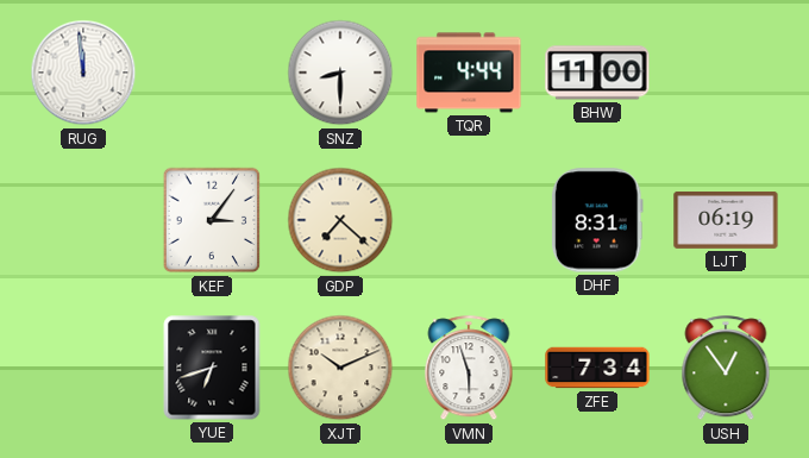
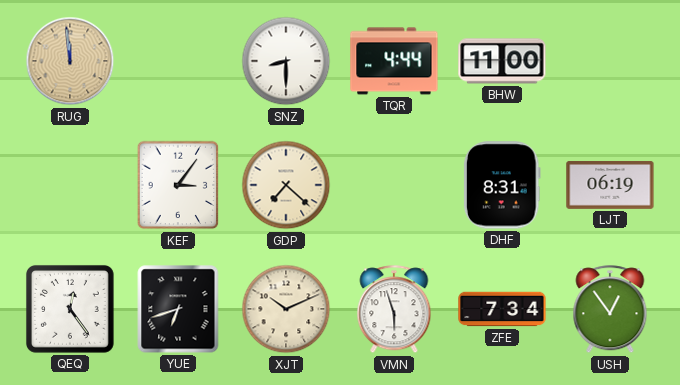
RUG dial: white -> champagne (70, 61)
QEQ: none -> 12:24 (70, 309)
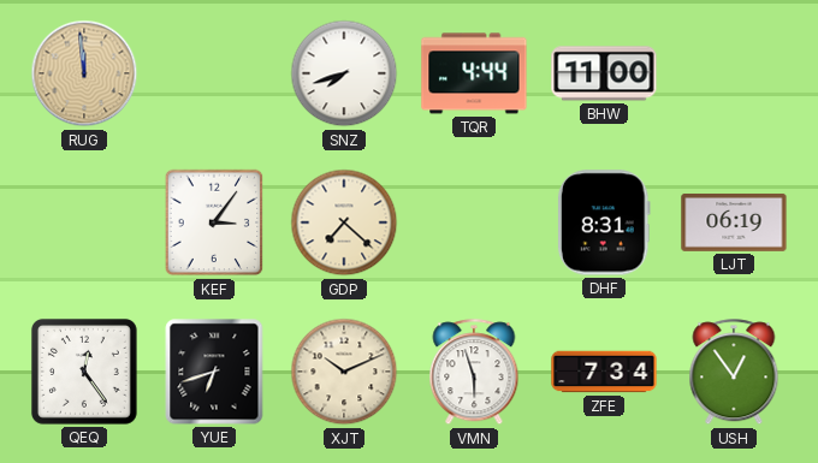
SNZ: 8:30 -> 7:42 (344, 73)
